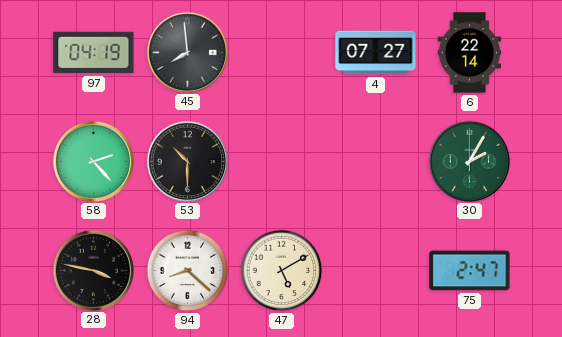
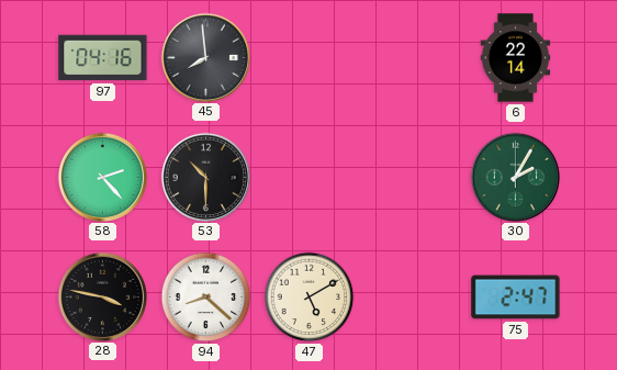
97: 04:19 -> 04:16 (103, 58)
4: 07:27 -> none (376, 53)
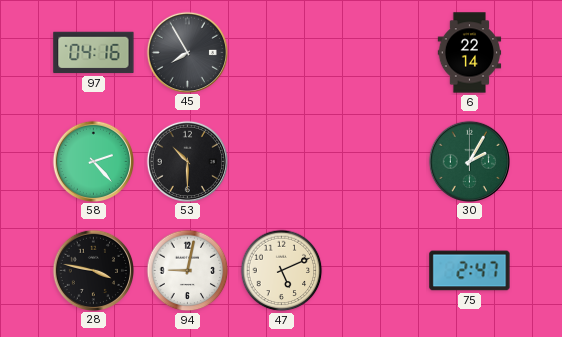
45: 7:59 -> 7:55 (187, 52)
94: 8:22 -> 9:02 (188, 271)
47: 5:10 -> 5:11 (282, 271)
